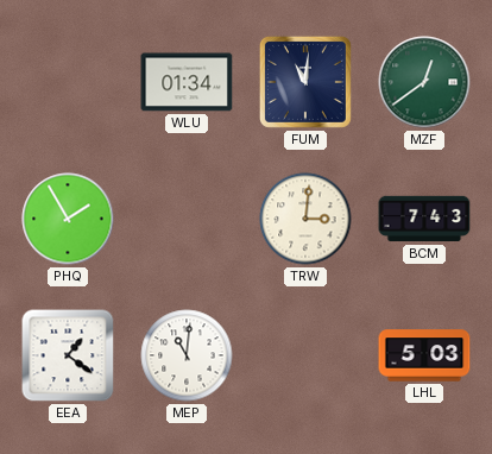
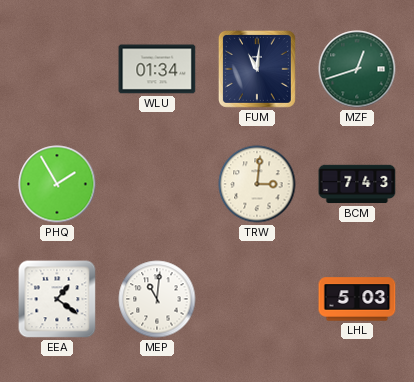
MZF: 12:39 -> 12:42 (357, 69)
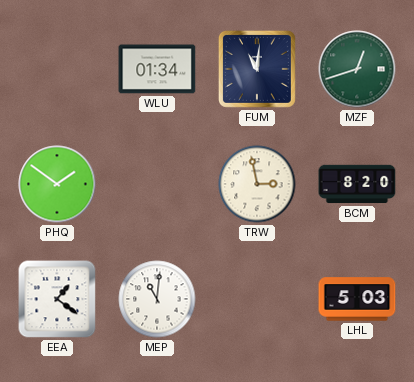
PHQ: 1:55 -> 1:51 (57, 184)
TRW: 3:01 -> 2:58 (257, 184)
BCM: 7:43 -> 8:20 (357, 184)
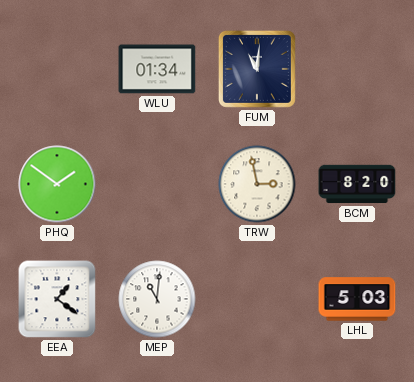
MZF: 12:42 -> none (357, 69)
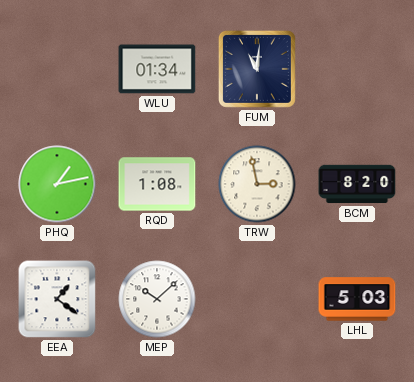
PHQ: 1:51 -> 1:13 (57, 184)
RQD: none -> 1:08 (157, 184)
MEP: 11:01 -> 10:08 (157, 299)
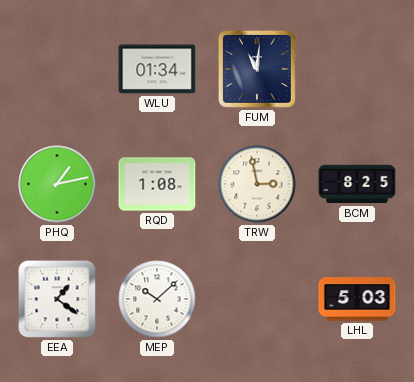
BCM: 8:20 -> 8:25 (357, 184)
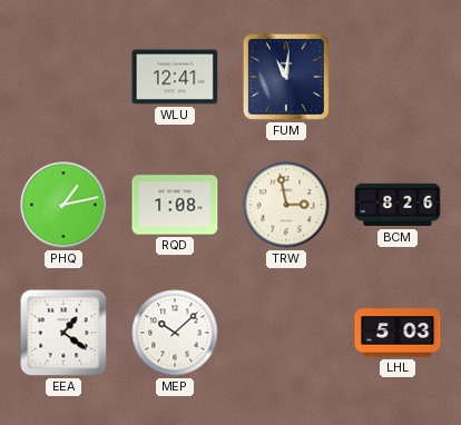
WLU: 01:34 -> 12:41 (175, 77)
BCM: 8:25 -> 8:26 (398, 205)
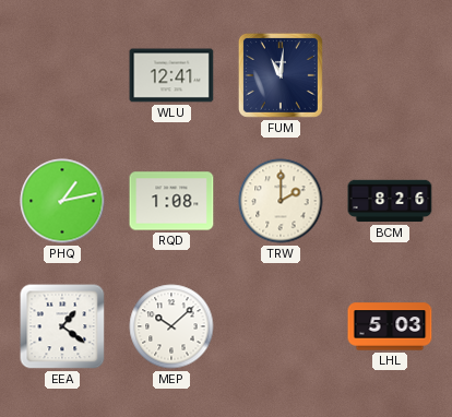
TRW: 2:58 -> 2:00 (281, 201)
